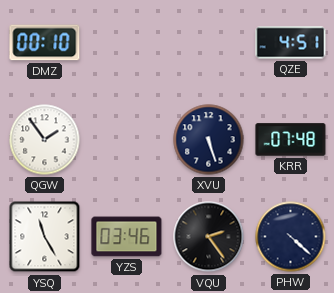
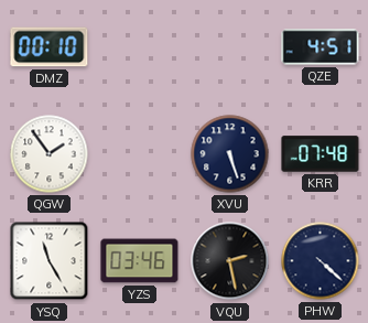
VQU: 2:24 -> 2:28 (230, 261)
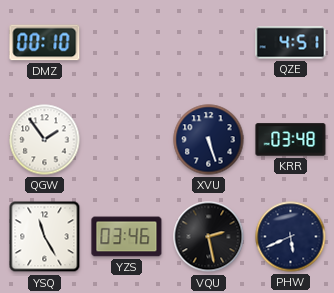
KRR: 07:48 -> 03:48 (291, 140)
PHW: 4:22 -> 5:41 (291, 237)
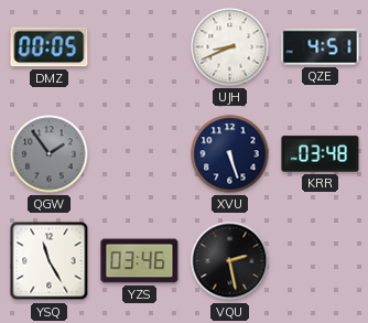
DMZ: 00:10 -> 00:05 (50, 47)
UJH: none -> 8:41 (230, 47)
QGW dial: white -> grey (50, 154)
PHW: 5:41 -> none (291, 237)
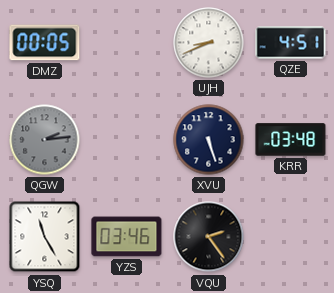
QGW: 1:54 -> 2:14 (45, 140)
VQU: 2:28 -> 2:24 (209, 237)
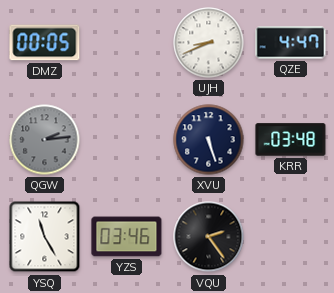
QZE: 4:51 -> 4:47 (291, 43)
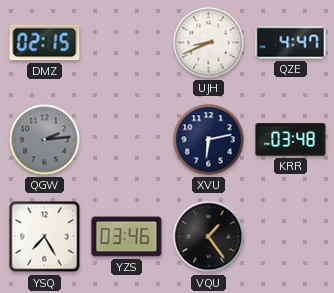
DMZ: 00:05 -> 02:15 (45, 43)
XVU: 5:27 -> 6:13 (209, 140)
YSQ: 11:25 -> 7:25 (45, 237)
VQU: 2:24 -> 1:24 (209, 237)
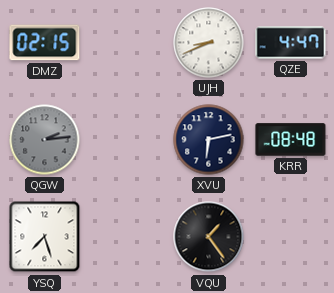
KRR: 03:48 -> 08:48 (291, 140)
YSQ: 7:25 -> 7:27 (45, 237)
YZS: 03:46 -> none (127, 237)
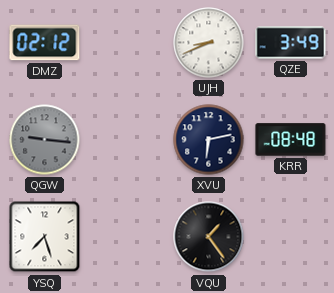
DMZ: 02:15 -> 02:12 (45, 43)
QZE: 4:47 -> 3:49 (291, 43)
QGW: 2:14 -> 9:16 (45, 140)
